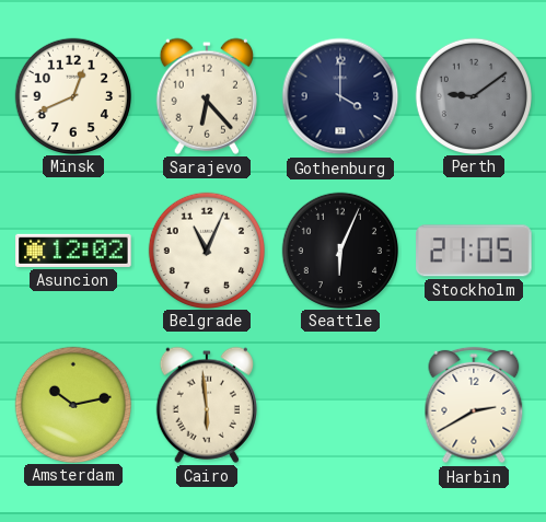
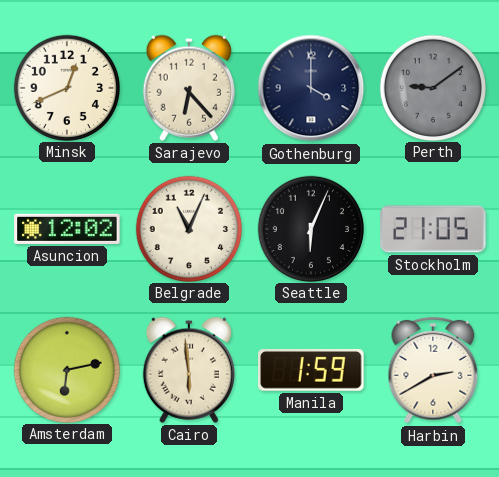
Amsterdam: 10:13 -> 6:13 (66, 369)
Manila: none -> 1:59 (311, 371)
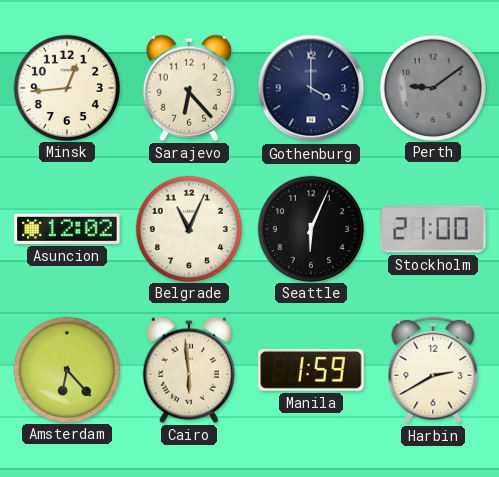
Minsk: 12:41 -> 12:44 (66, 87)
Stockholm: 21:05 -> 21:00 (433, 229)
Amsterdam: 6:13 -> 6:23 (66, 369)
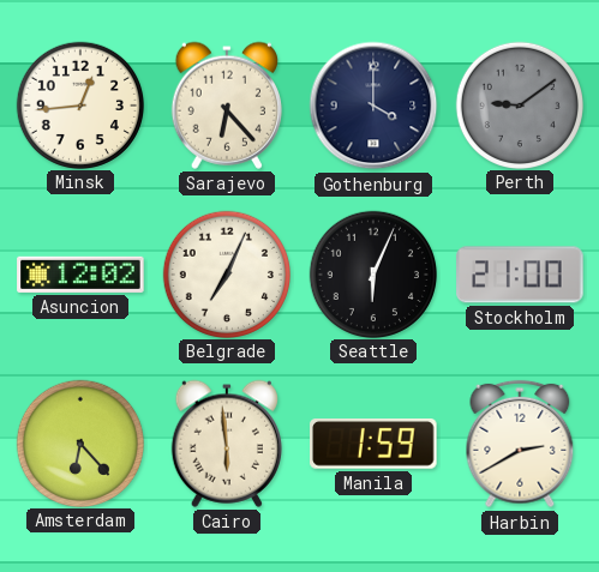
Belgrade: 11:04 -> 7:04 (226, 273)
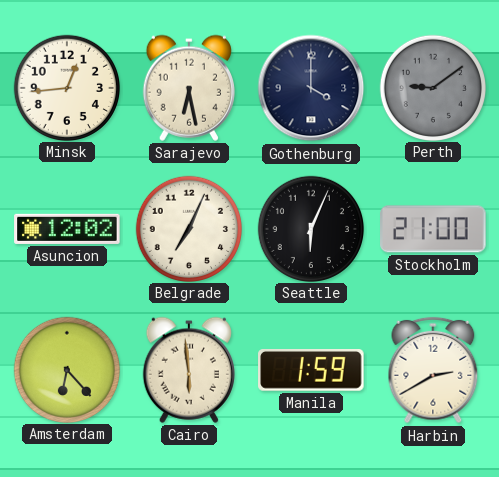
Sarajevo: 6:23 -> 6:28 (189, 88)
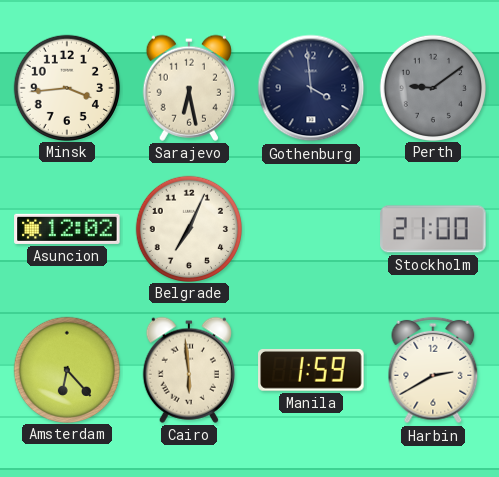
Minsk: 12:44 -> 3:44 (66, 87)
Gothenburg: 4:00 -> 3:59 (311, 88)
Seattle: 6:04 -> none (310, 228)
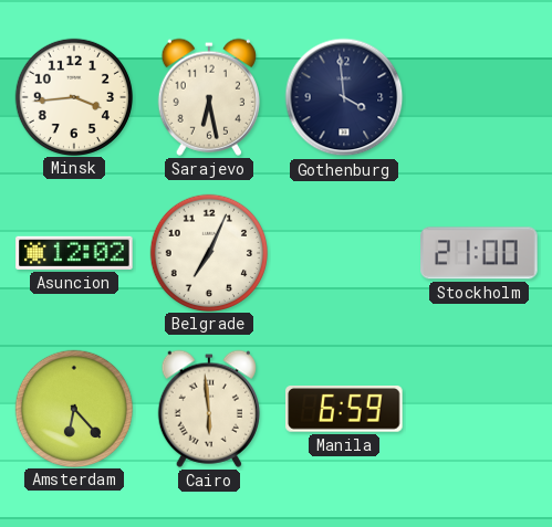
Perth: 9:09 -> none (432, 87)
Manila: 1:59 -> 6:59 (344, 410)
Harbin: 2:40 -> none (433, 370)
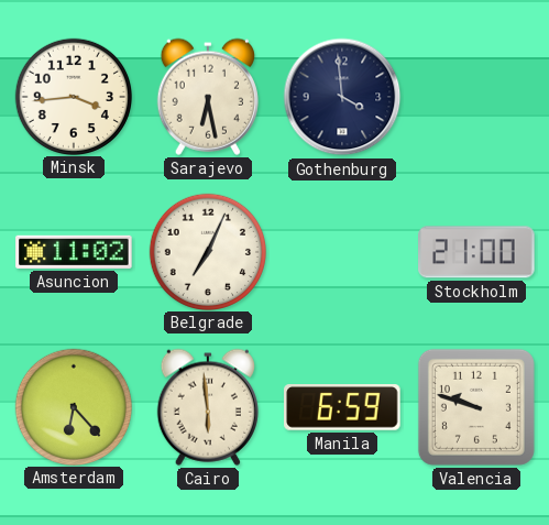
Asuncion: 12:02 -> 11:02 (74, 252)
Valencia: none -> 9:48 (476, 407)
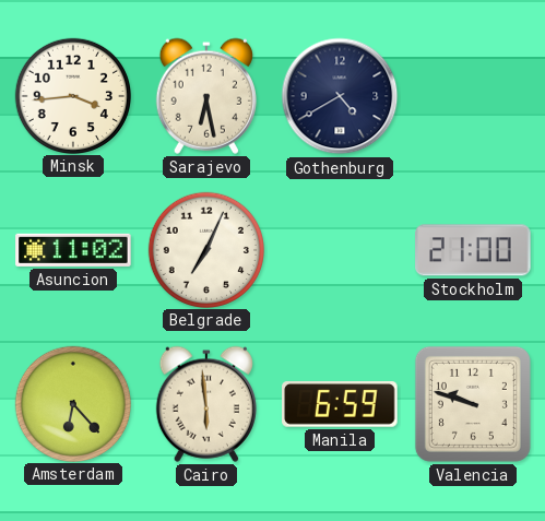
Gothenburg: 3:59 -> 4:40 (340, 96)
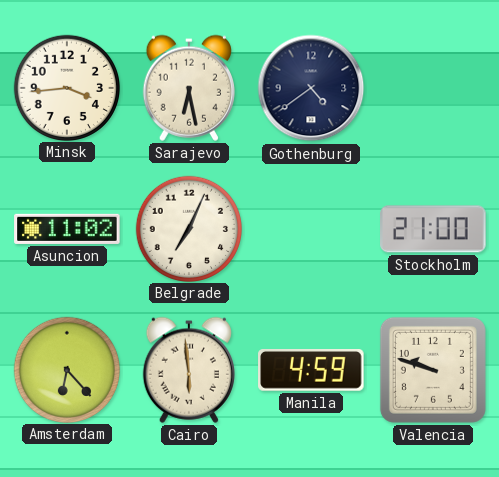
Gothenburg: 4:40 -> 4:39 (311, 88)
Manila: 6:59 -> 4:59 (311, 371)
